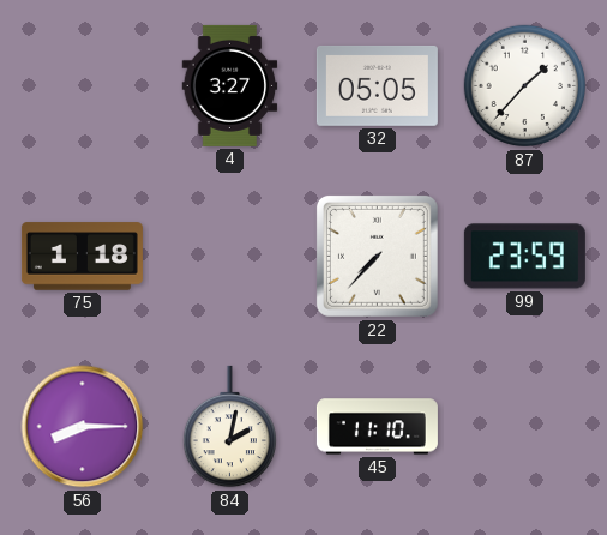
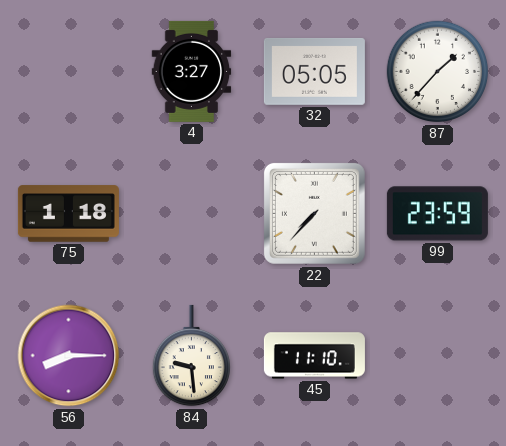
84: 2:02 -> 9:29 (191, 356)
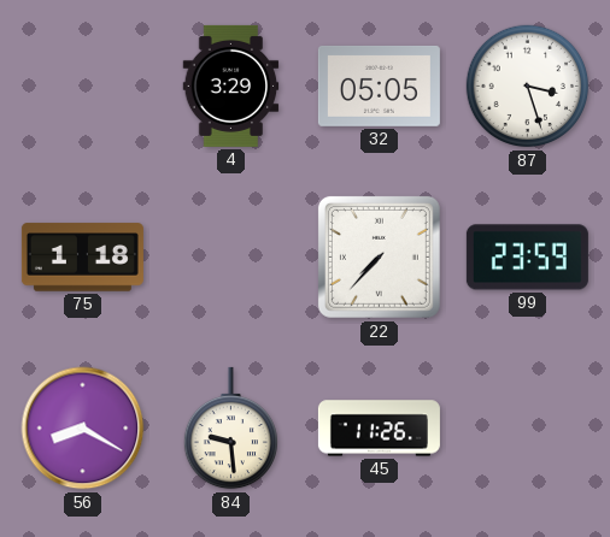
4: 3:27 -> 3:29 (231, 85)
87: 1:37 -> 3:27 (528, 87)
56: 8:15 -> 8:20 (83, 429)
45: 11:10 -> 11:26 (379, 429)
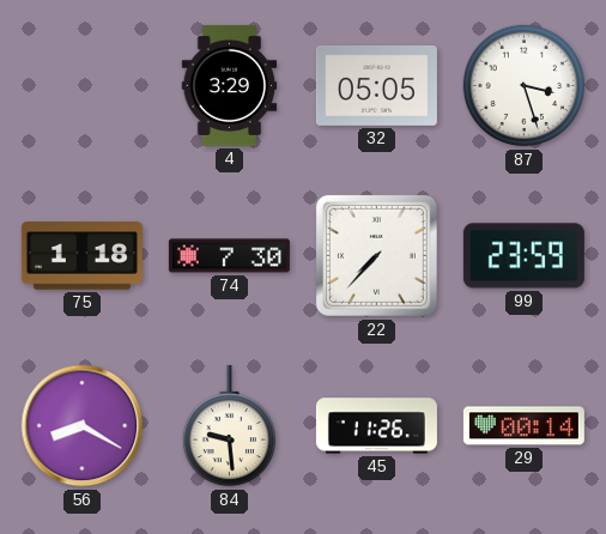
74: none -> 7:30 (229, 256)
29: none -> 00:14 (523, 426)
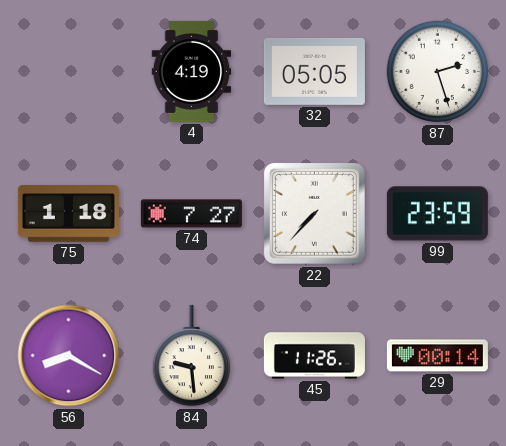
4: 3:29 -> 4:19 (192, 71)
87: 3:27 -> 2:27 (438, 72)
74: 7:30 -> 7:27 (191, 214)
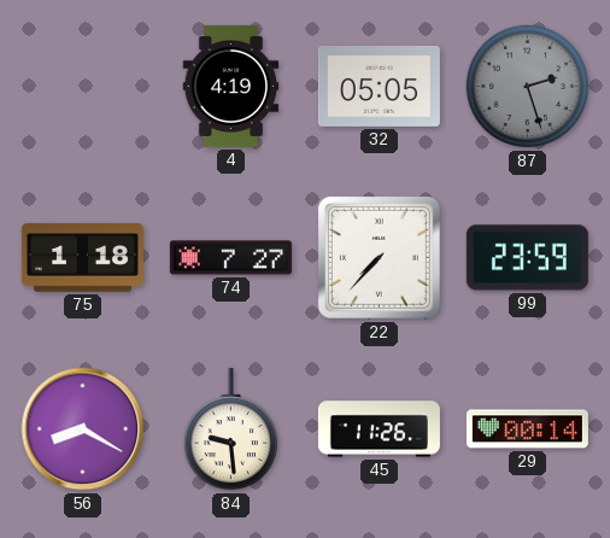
87 dial: white -> grey (528, 87)
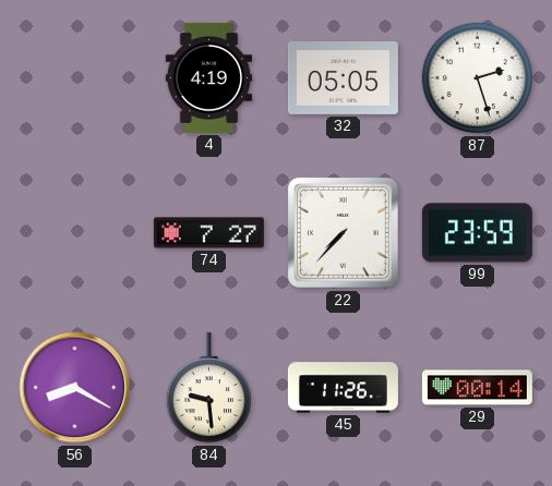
87 dial: grey -> white (478, 78)
75: 1:18 -> none (82, 258)
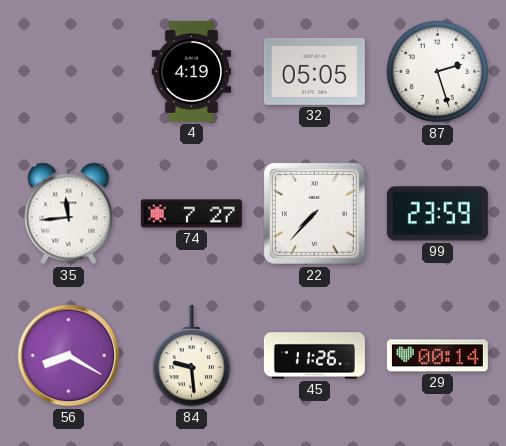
35: none -> 11:44 (69, 214)
